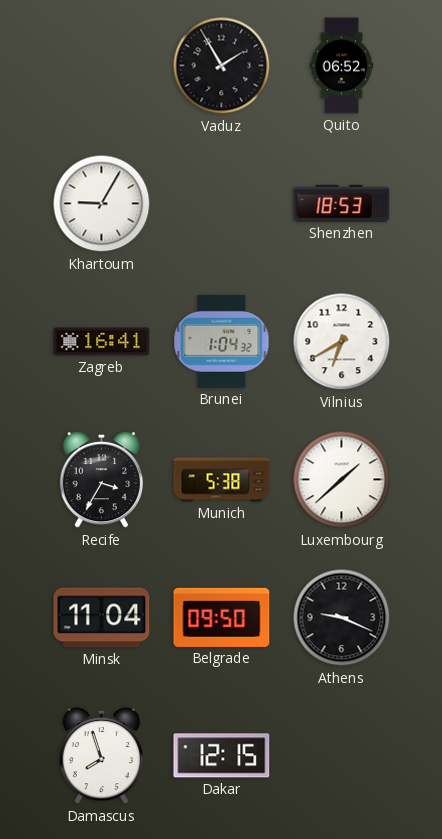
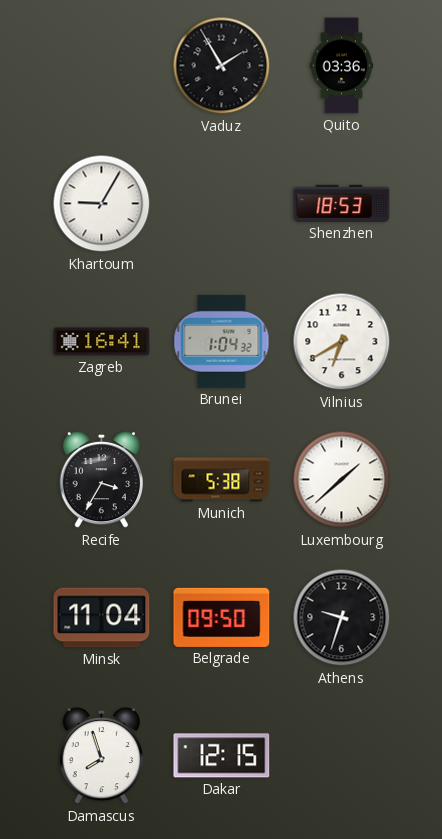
Quito: 06:52 -> 03:36 (342, 66)
Athens: 9:19 -> 9:33 (342, 618)
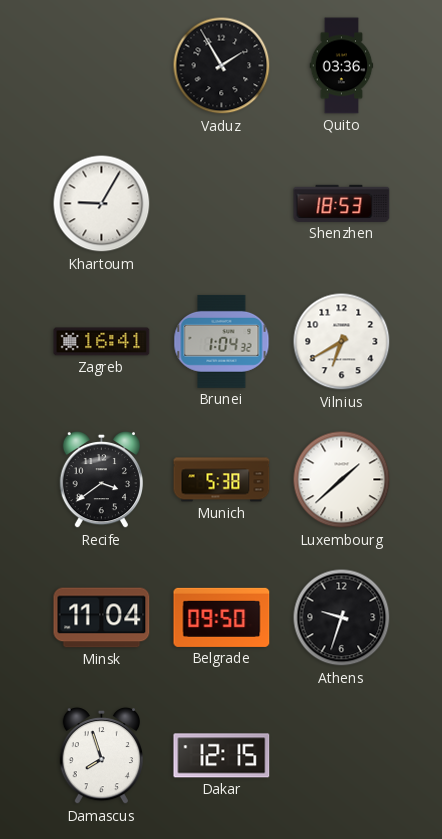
Recife: 3:35 -> 3:39 (101, 480)
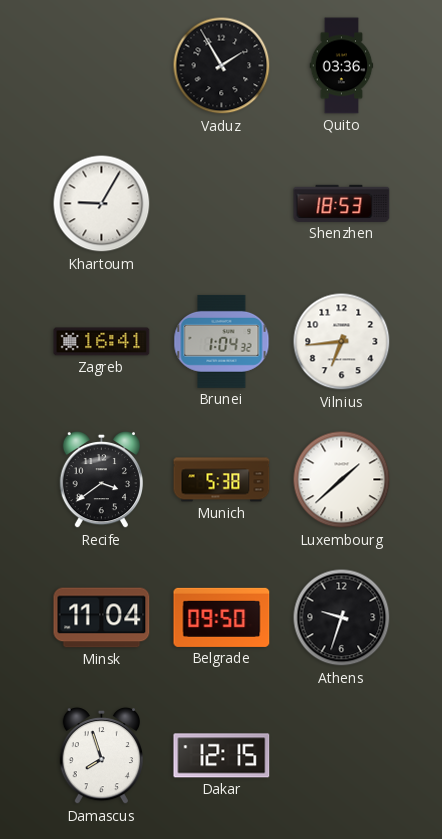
Vilnius: 6:40 -> 6:44 (342, 342)
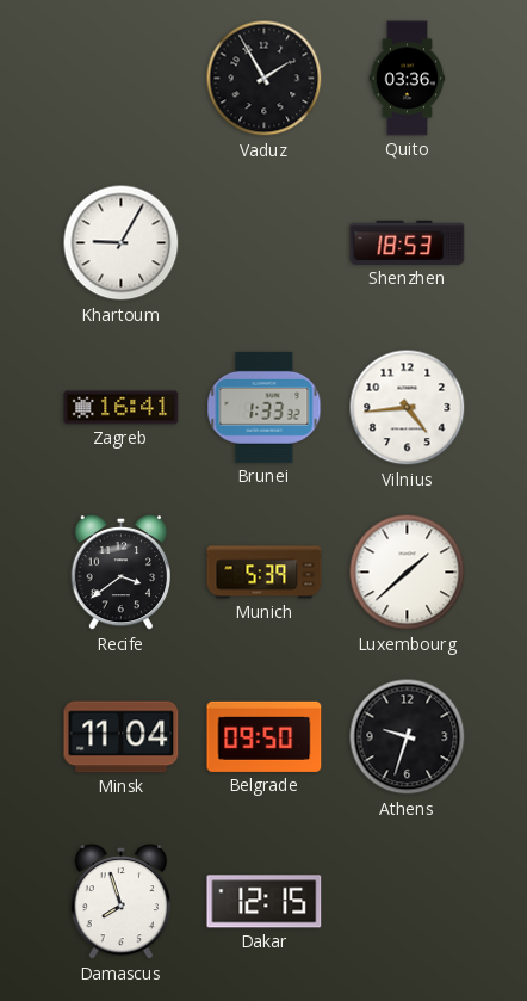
Brunei: 1:04 -> 1:33 (265, 407)
Vilnius: 6:44 -> 4:44 (408, 408)
Munich: 5:38 -> 5:39 (265, 573)
